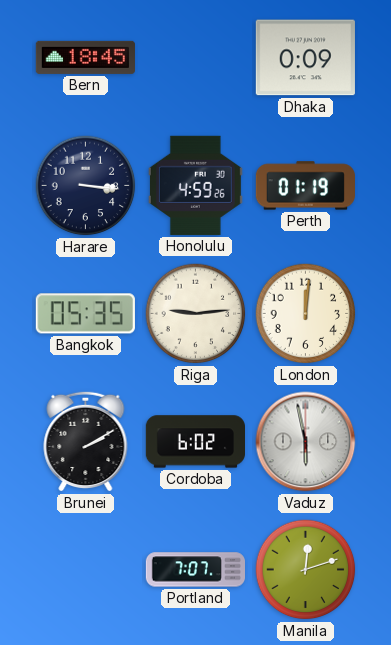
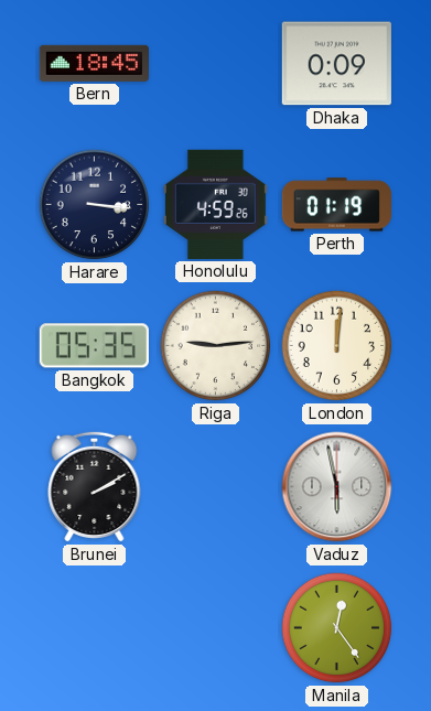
Cordoba: 6:02 -> none (195, 442)
Portland: 7:07 -> none (195, 570)
Manila: 12:12 -> 12:24 (337, 628)
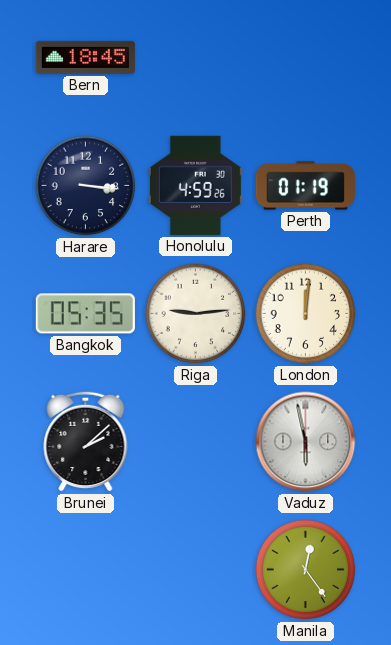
Dhaka: 0:09 -> none (336, 64)
Brunei: 2:10 -> 2:08 (86, 441)
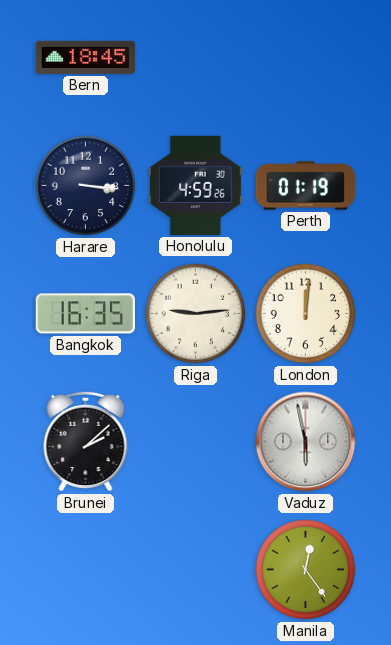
Bangkok: 05:35 -> 16:35 (85, 314)
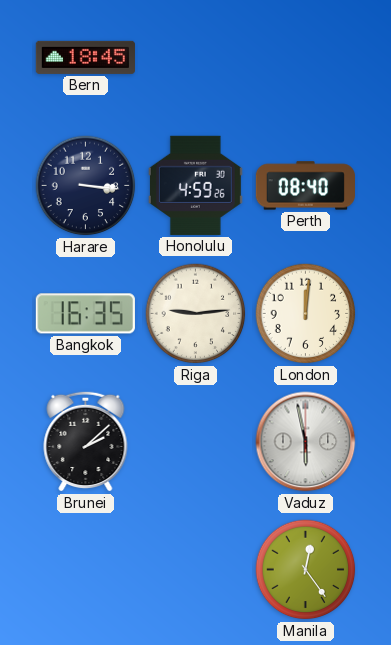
Perth: 01:19 -> 08:40 (305, 186)
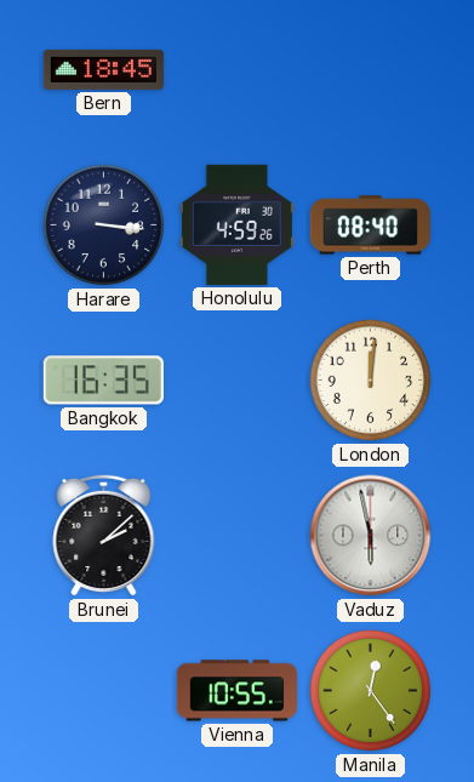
Riga: 9:14 -> none (196, 314)
Vienna: none -> 10:55 (236, 691)
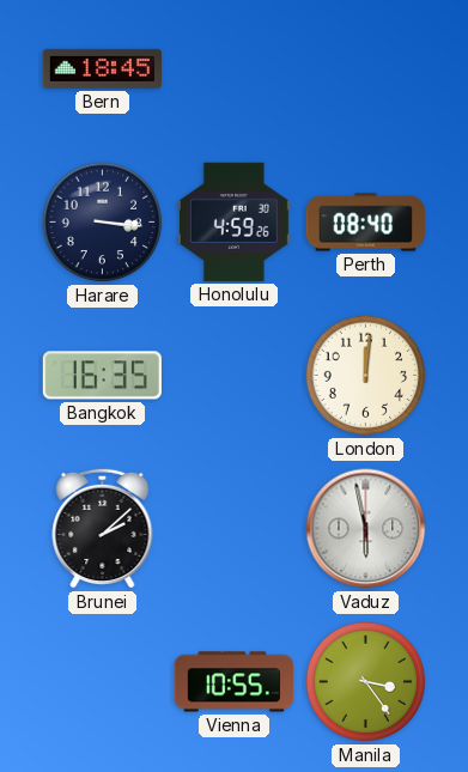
Manila: 12:24 -> 3:24 (366, 682)
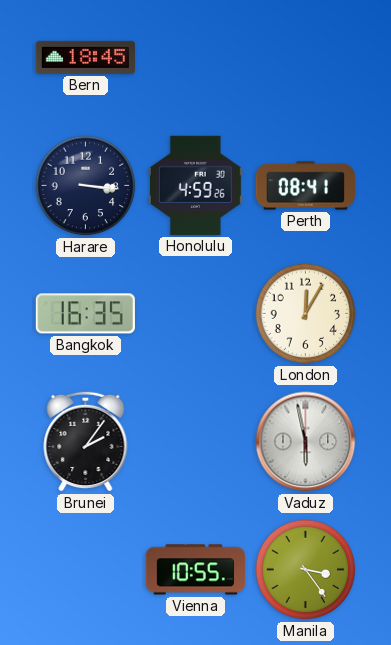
Perth: 08:40 -> 08:41 (305, 186)
London: 12:01 -> 12:05 (306, 314)
Brunei: 2:08 -> 2:06 (86, 441)
